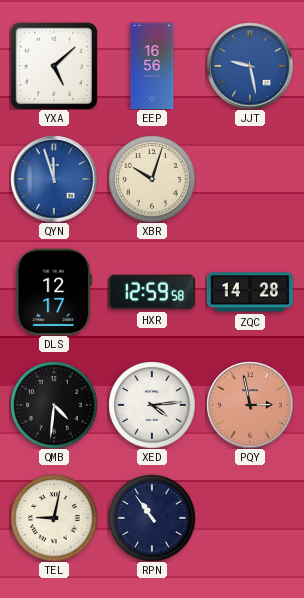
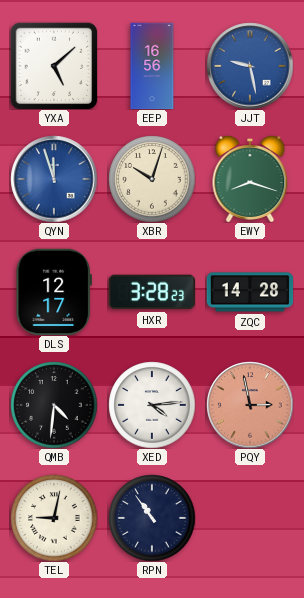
EWY: none -> 8:18 (250, 179)
HXR: 12:59 -> 3:28 (151, 292)
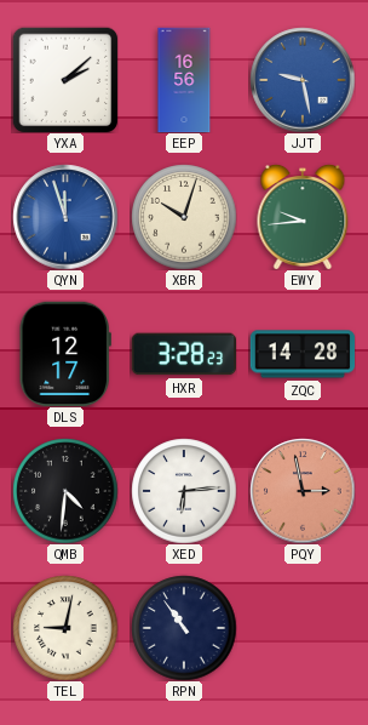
YXA: 5:08 -> 2:08 (65, 80)
EWY: 8:18 -> 9:44 (303, 217)
XED: 4:14 -> 6:14 (184, 491)
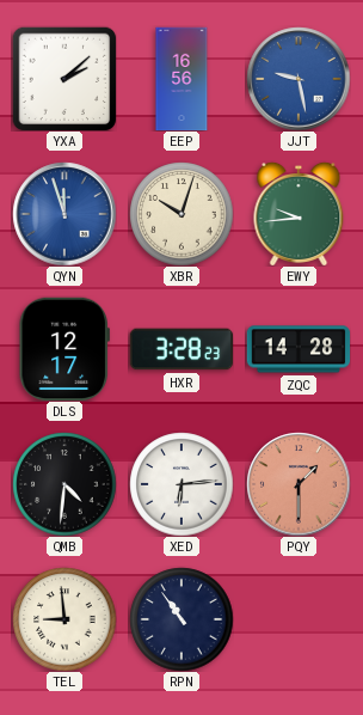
PQY: 2:58 -> 1:30 (299, 484)
TEL: 9:02 -> 8:59 (64, 619)
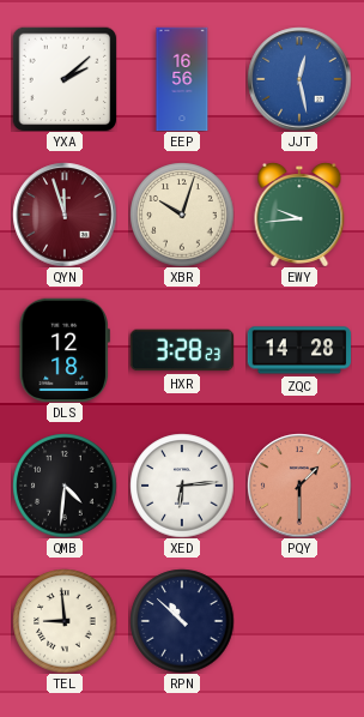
JJT: 9:28 -> 12:28 (299, 79)
QYN dial: blue -> burgundy (65, 215)
DLS: 12:17 -> 12:18 (65, 349)
RPN: 10:54 -> 10:52 (182, 621)
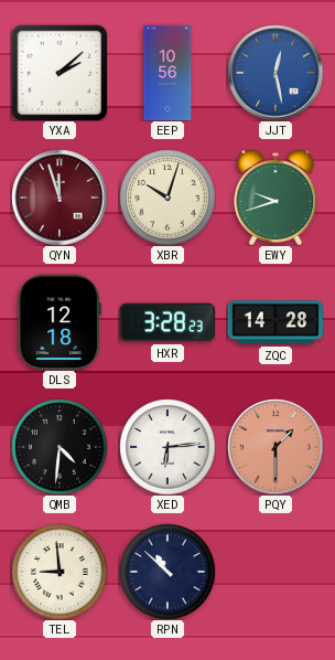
EEP: 16:56 -> 10:56 (167, 73)
EWY: 9:44 -> 9:42 (275, 198)
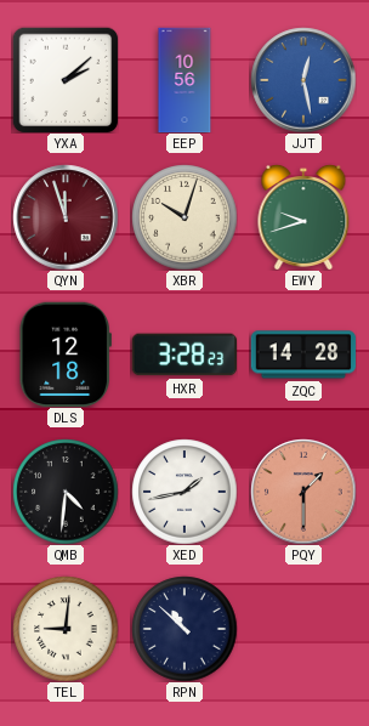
XED: 6:14 -> 1:43 (184, 492)
TEL: 8:59 -> 9:01 (66, 629)
